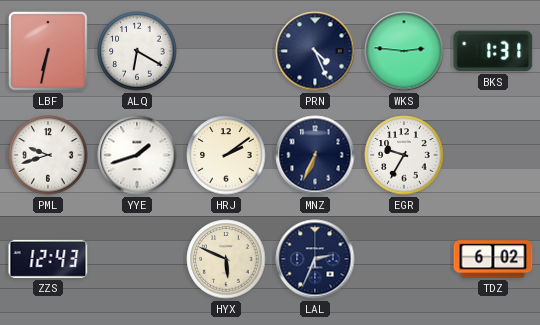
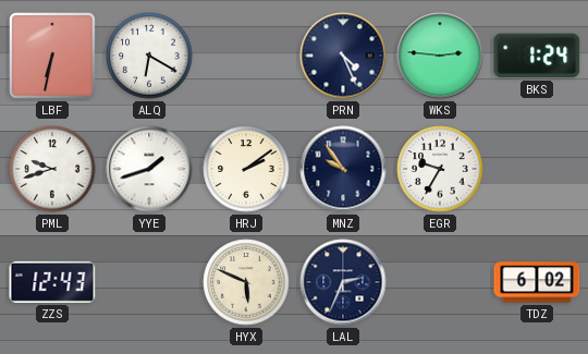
BKS: 1:31 -> 1:24 (537, 56)
MNZ: 6:34 -> 9:54 (343, 169)
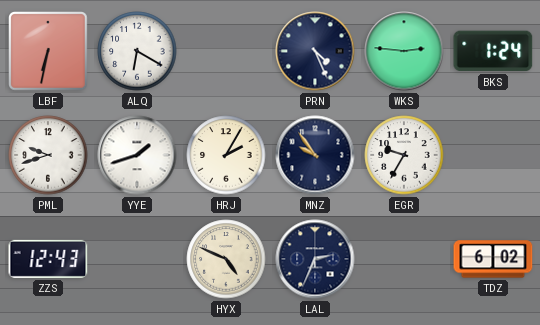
HRJ: 2:09 -> 2:05 (226, 155)
HYX: 5:49 -> 4:49 (226, 259)
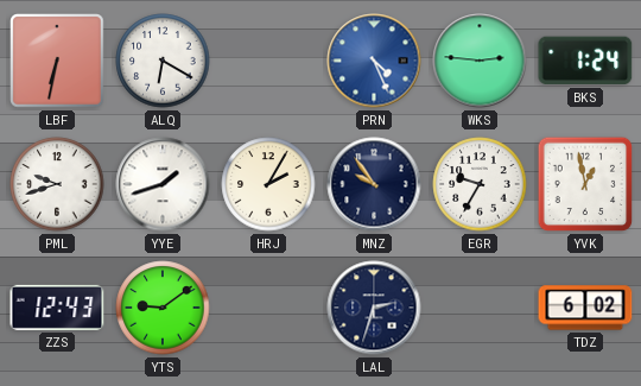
PRN dial: navy -> blue (374, 61)
YVK: none -> 12:58 (585, 184)
YTS: none -> 9:09 (163, 308)
HYX: 4:49 -> none (226, 259)
LAL: 2:34 -> 2:33 (374, 308)
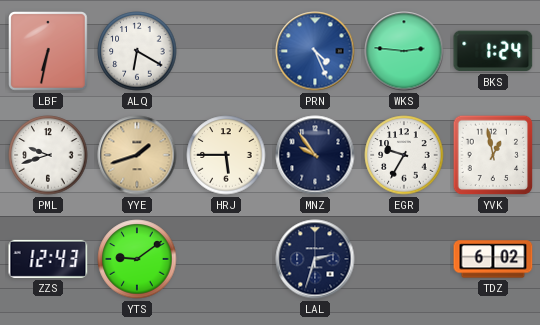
YYE dial: white -> champagne (137, 155)
HRJ: 2:05 -> 5:45 (226, 155)
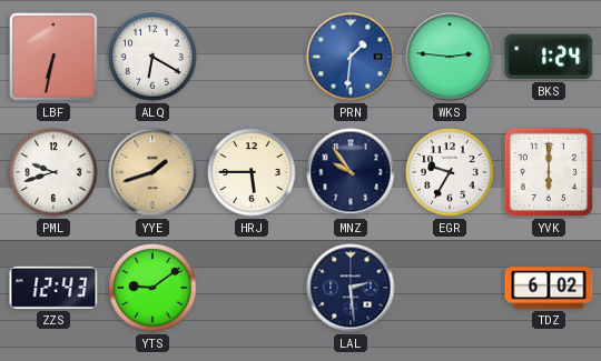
PRN: 4:26 -> 1:31 (351, 57)
YVK: 12:58 -> 6:00 (549, 172)
LAL: 2:33 -> 2:29 (351, 288)
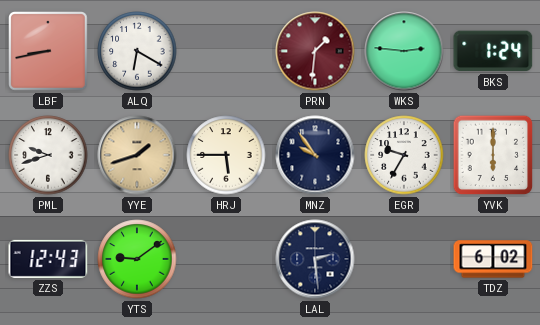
LBF: 6:32 -> 8:43 (49, 52)
PRN dial: blue -> burgundy (315, 51)
